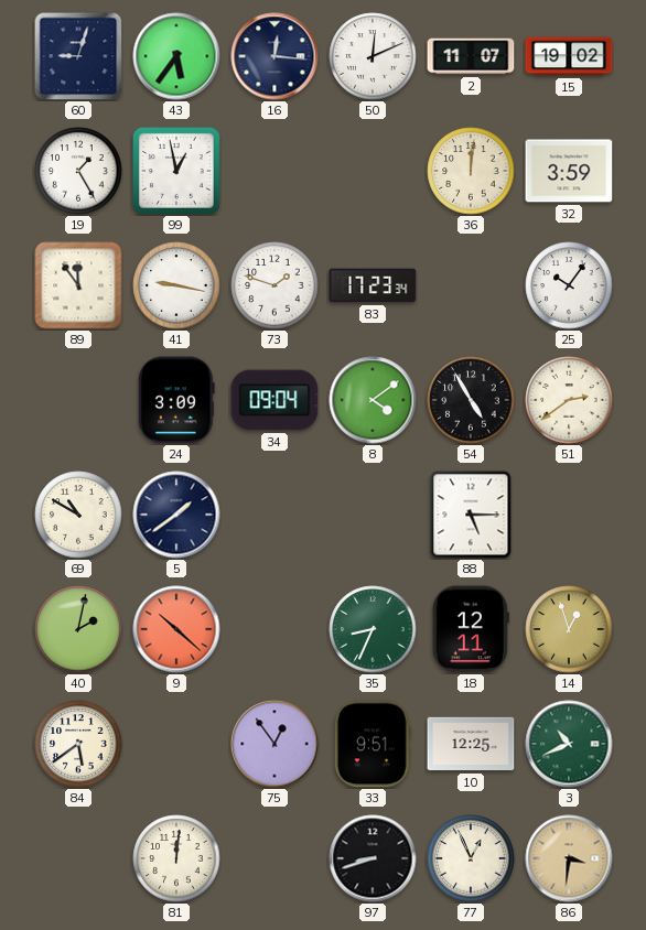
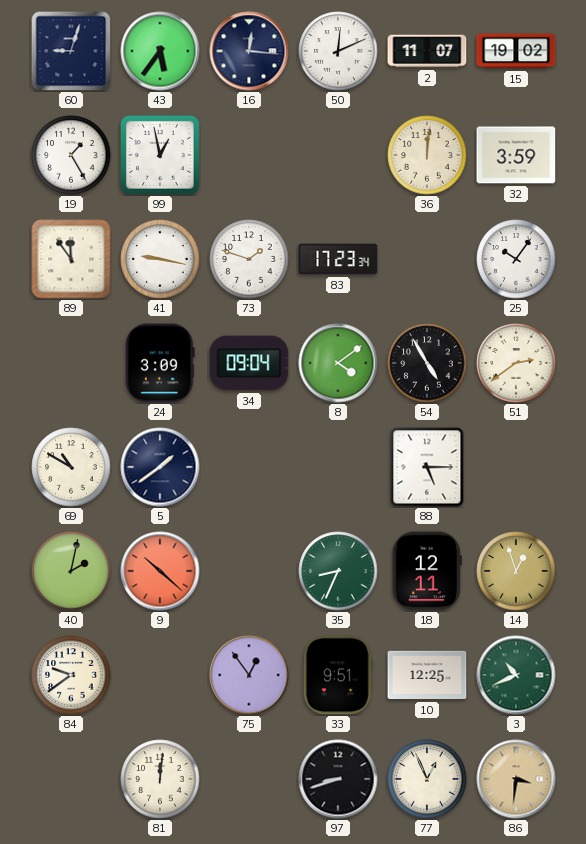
84: 5:39 -> 9:39 (71, 675)
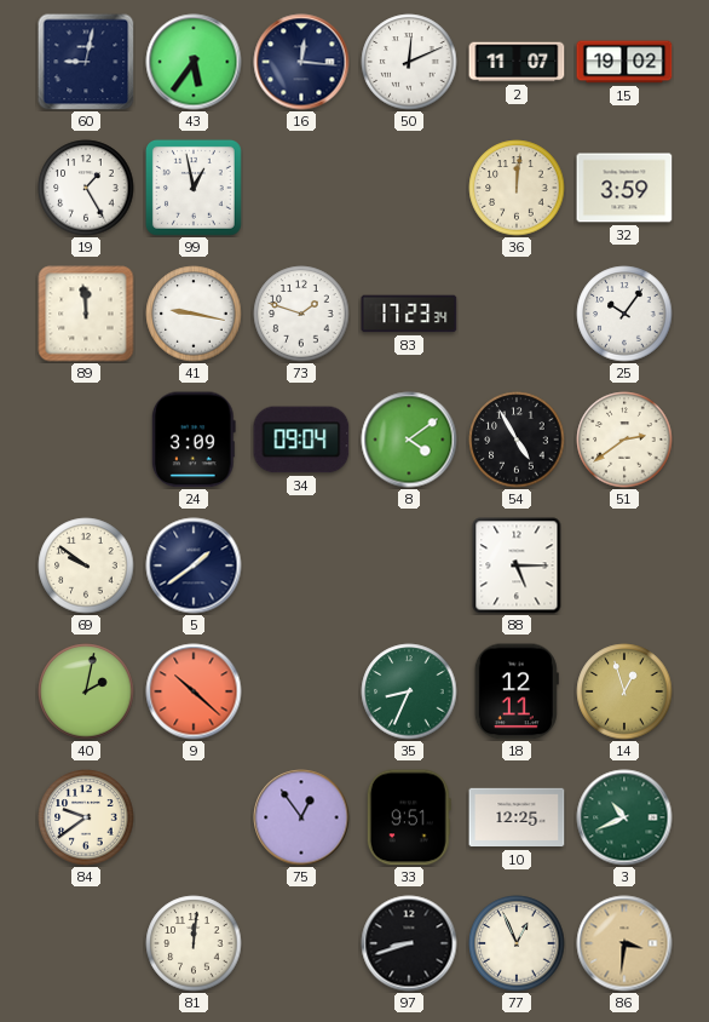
60: 9:03 -> 9:02 (86, 62)
89: 11:54 -> 11:59 (86, 314)
69: 10:50 -> 9:51 (86, 565)
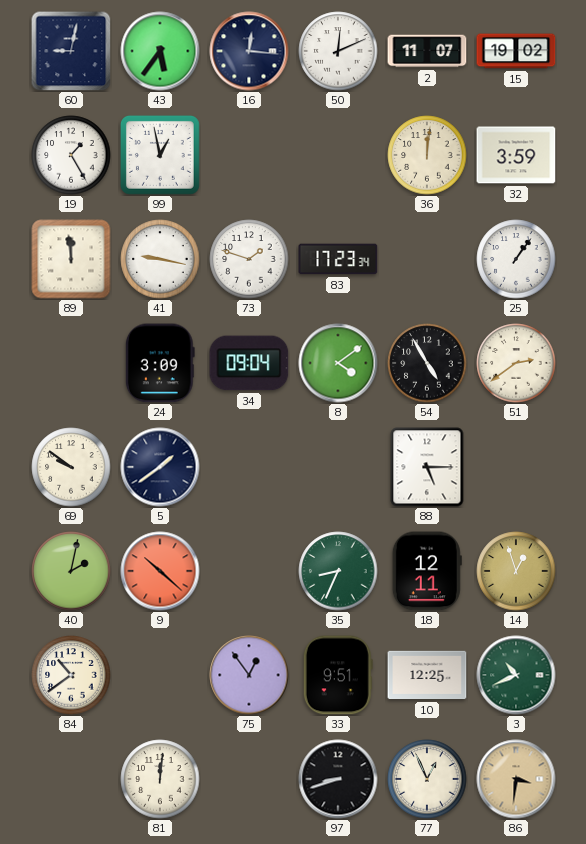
25: 10:06 -> 1:06 (516, 259)
84: 9:39 -> 10:39 (71, 675)
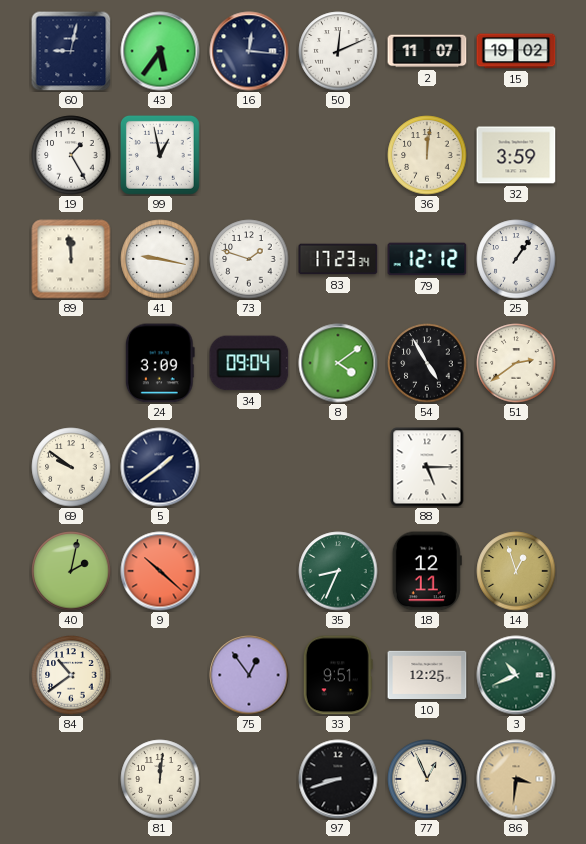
79: none -> 12:12 (427, 259)
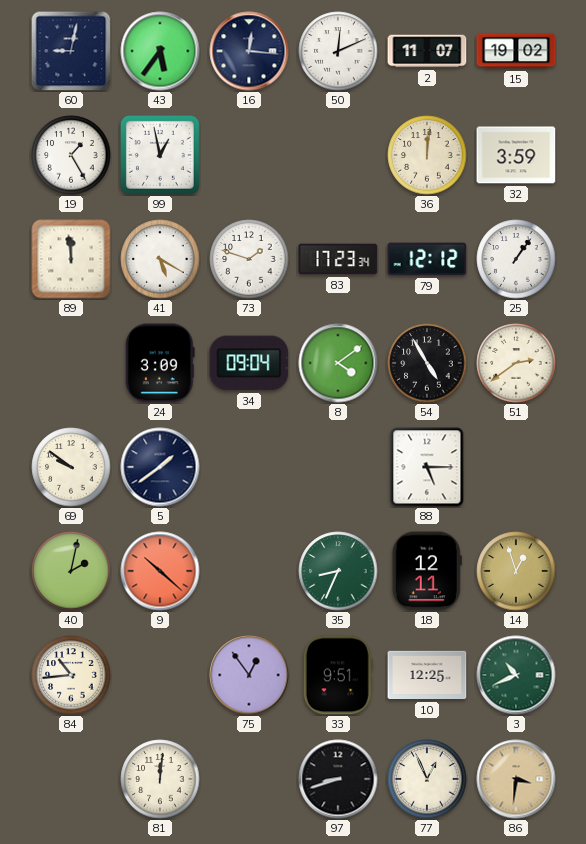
41: 9:17 -> 5:20 (160, 259)
84: 10:39 -> 10:44 (71, 675)
